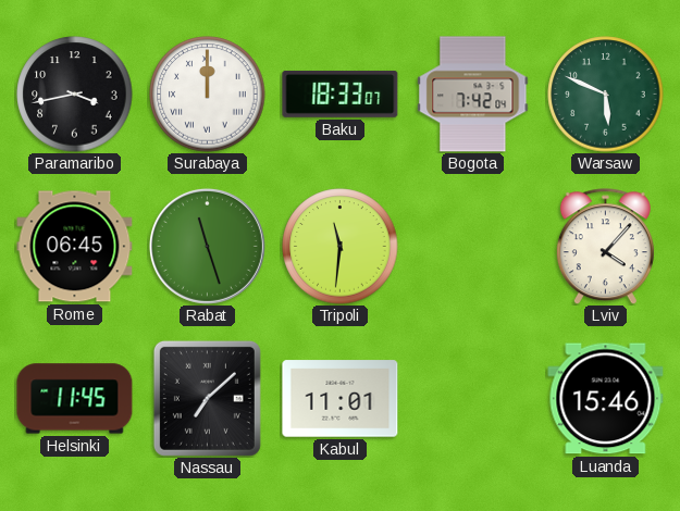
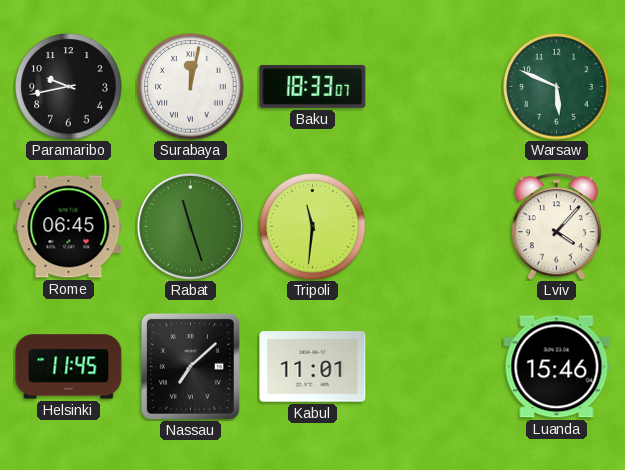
Paramaribo: 3:43 -> 9:43 (69, 87)
Surabaya: 12:00 -> 12:02 (191, 87)
Bogota: 7:42 -> none (473, 95)
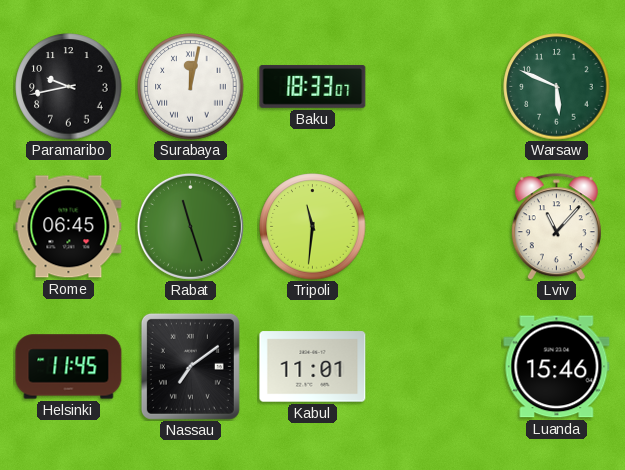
Lviv: 4:07 -> 11:07 (556, 227)
Nassau: 7:08 -> 7:09 (190, 366)
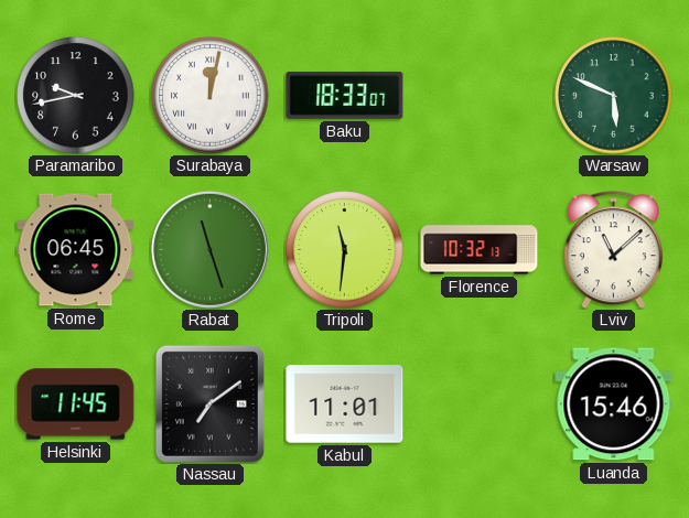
Florence: none -> 10:32 (480, 250)
Lviv: 11:07 -> 11:08 (613, 250)
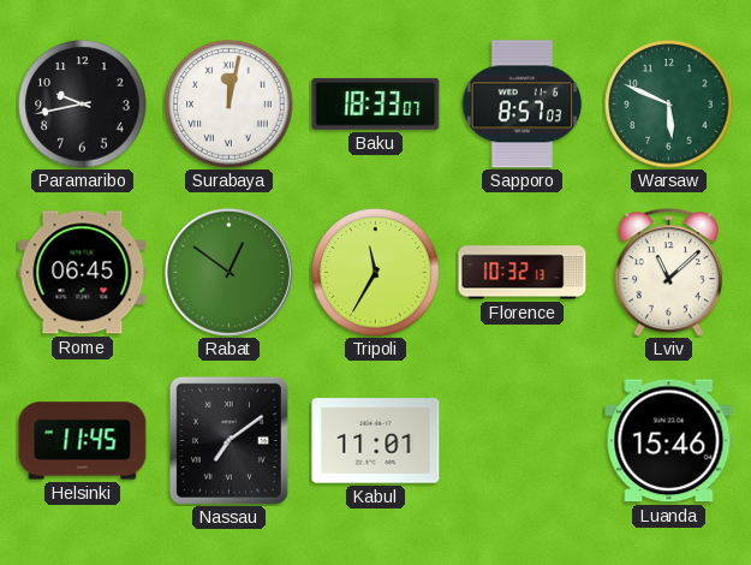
Sapporo: none -> 8:57 (523, 105)
Rabat: 11:27 -> 12:51 (228, 272)
Tripoli: 11:31 -> 11:35 (376, 273)
